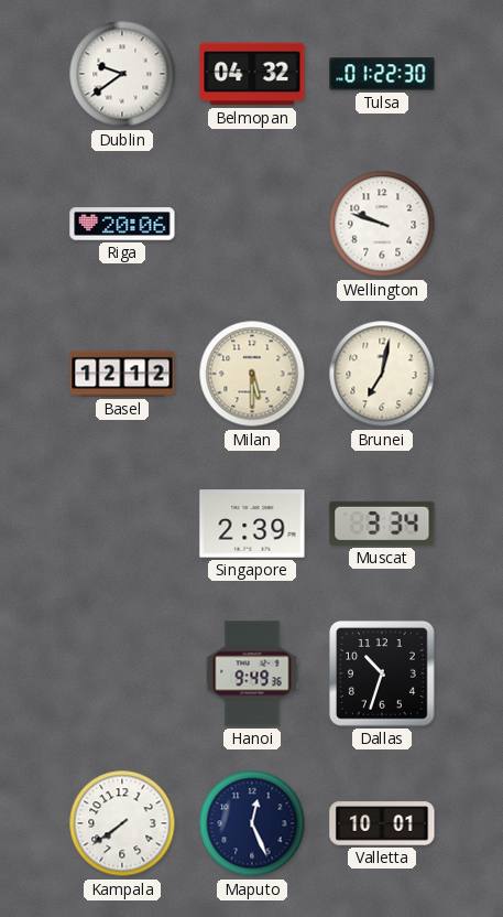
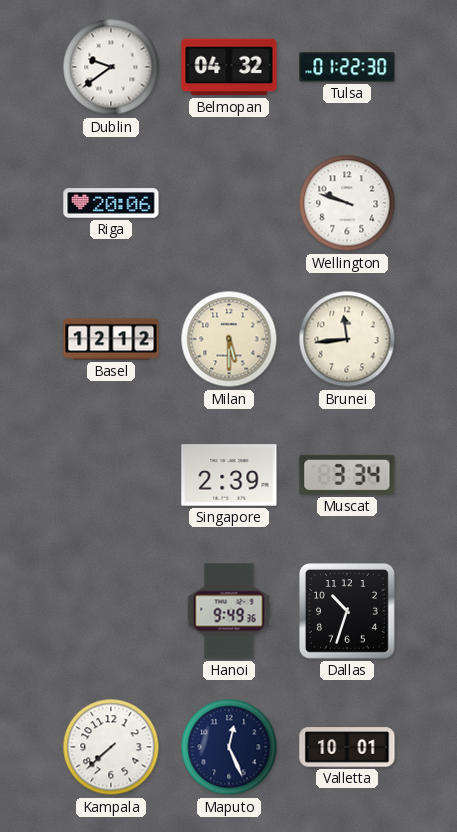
Brunei: 7:02 -> 11:44 (347, 339)
Kampala: 7:39 -> 7:38 (111, 747)
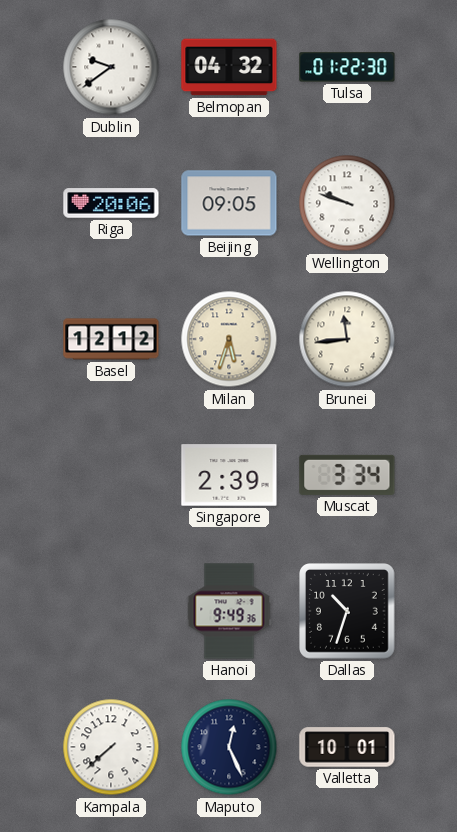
Beijing: none -> 09:05 (229, 203)
Milan: 5:30 -> 5:33 (229, 339)
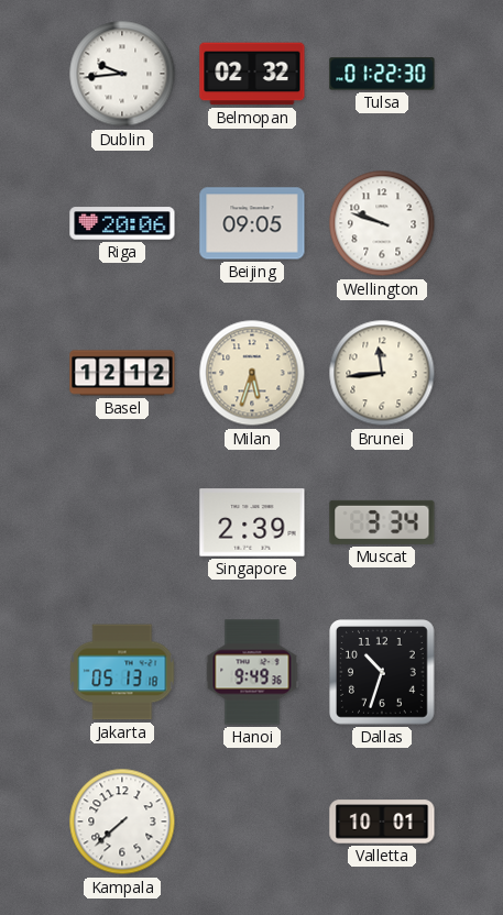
Dublin: 9:39 -> 9:44 (122, 74)
Belmopan: 04:32 -> 02:32 (252, 74)
Jakarta: none -> 05:13 (122, 672)
Maputo: 12:26 -> none (229, 747)
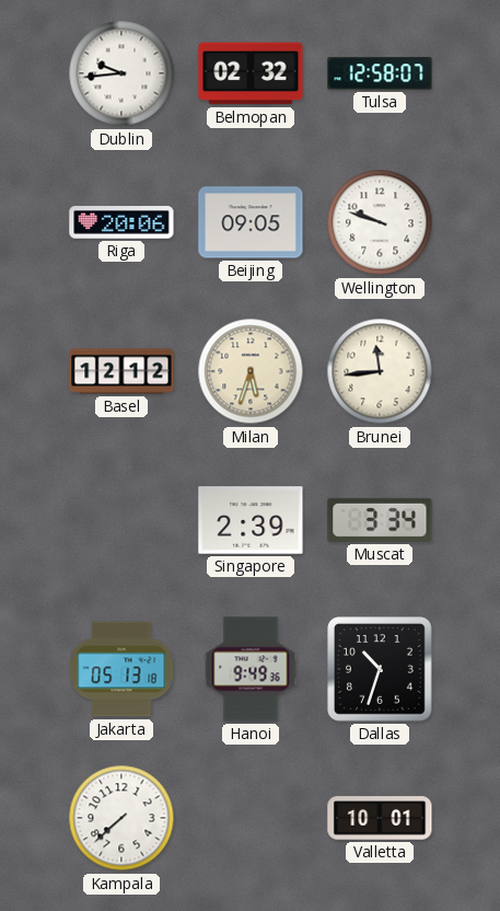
Tulsa: 01:22 -> 12:58 (380, 73)
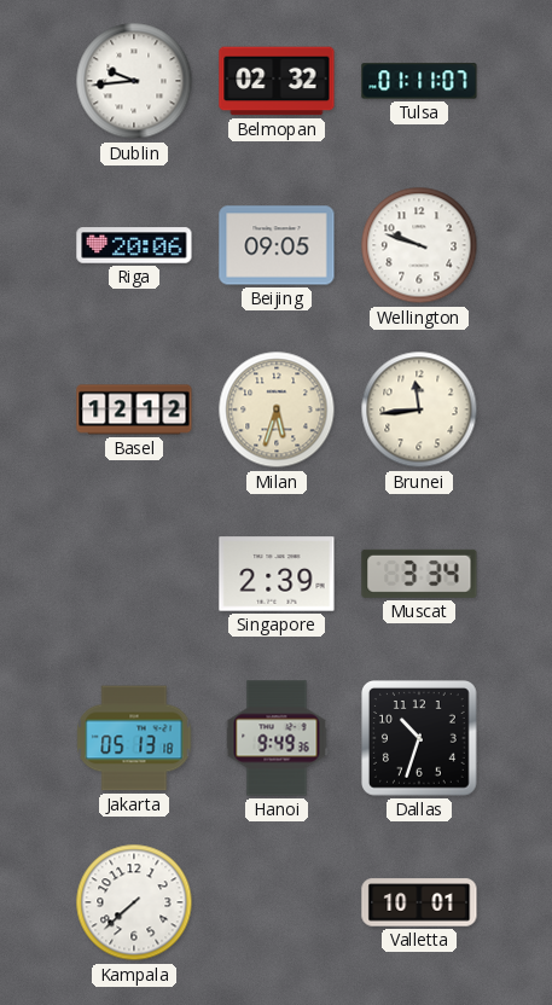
Tulsa: 12:58 -> 01:11 (419, 81)
